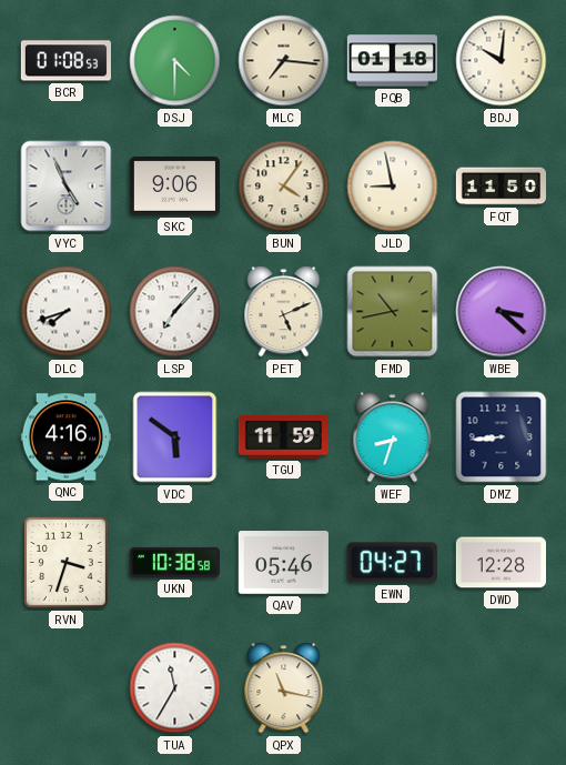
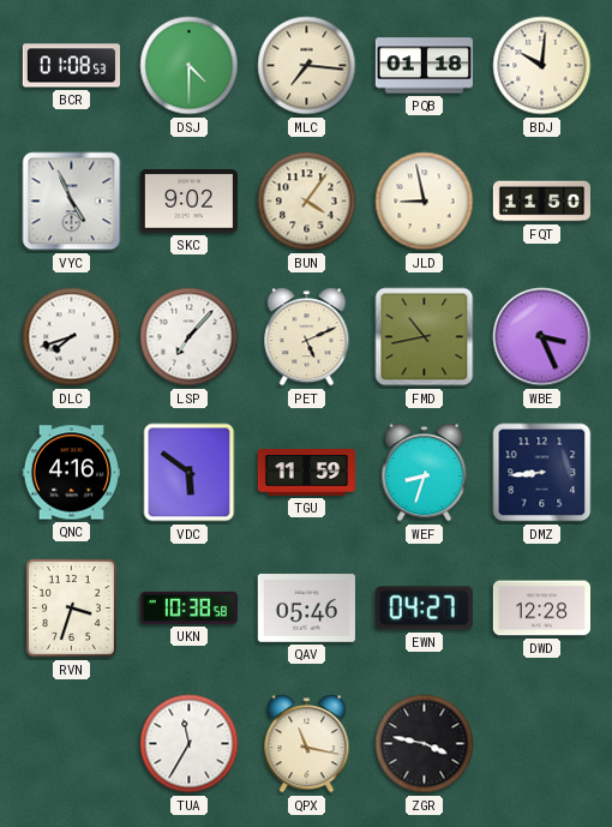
SKC: 9:06 -> 9:02 (188, 200)
WBE: 3:22 -> 3:26 (542, 337)
ZGR: none -> 3:47 (425, 744)
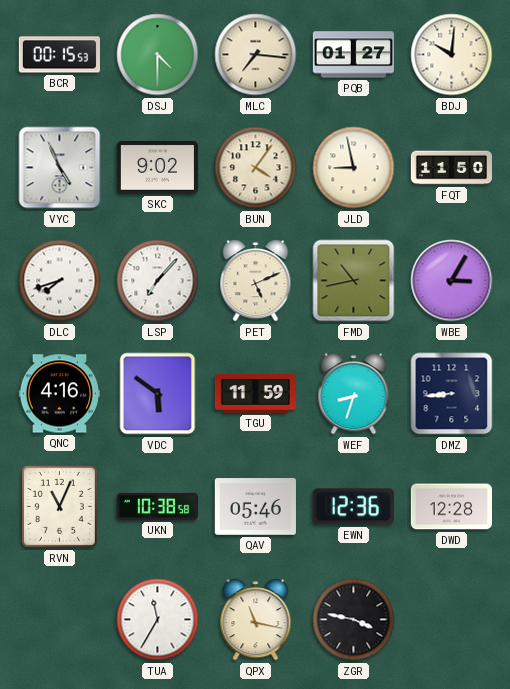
BCR: 01:08 -> 00:15 (59, 55)
PQB: 01:18 -> 01:27 (353, 55)
WBE: 3:26 -> 3:05 (452, 281)
RVN: 3:33 -> 11:04 (59, 506)
EWN: 04:27 -> 12:36 (353, 507)
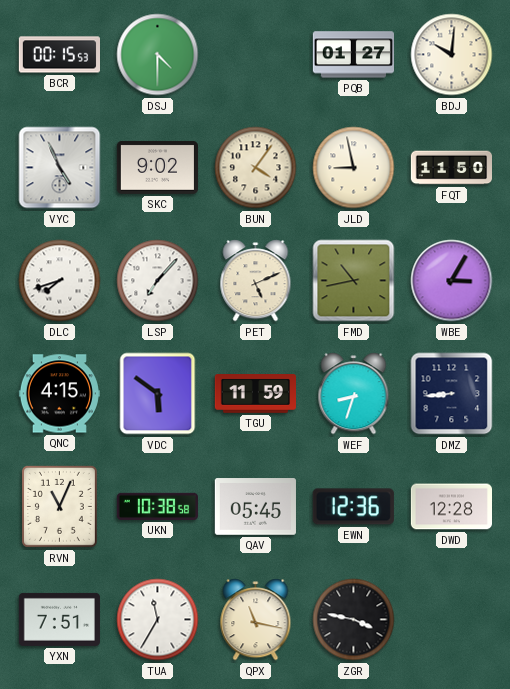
MLC: 7:16 -> none (256, 55)
QNC: 4:16 -> 4:15 (59, 394)
QAV: 05:46 -> 05:45 (255, 507)
YXN: none -> 7:51 (59, 619)
